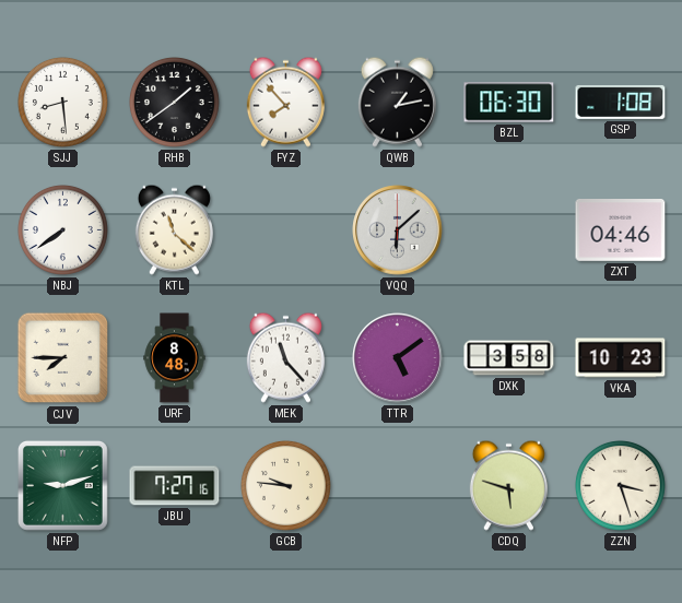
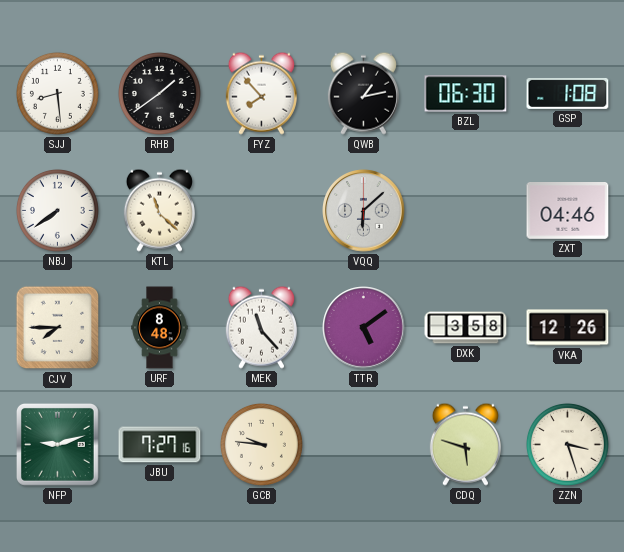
VKA: 10:23 -> 12:26 (568, 328)
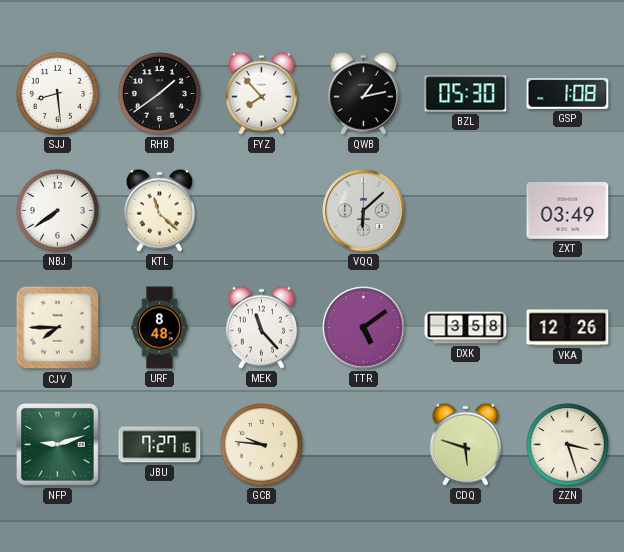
BZL: 06:30 -> 05:30 (466, 94)
ZXT: 04:46 -> 03:49 (568, 211)
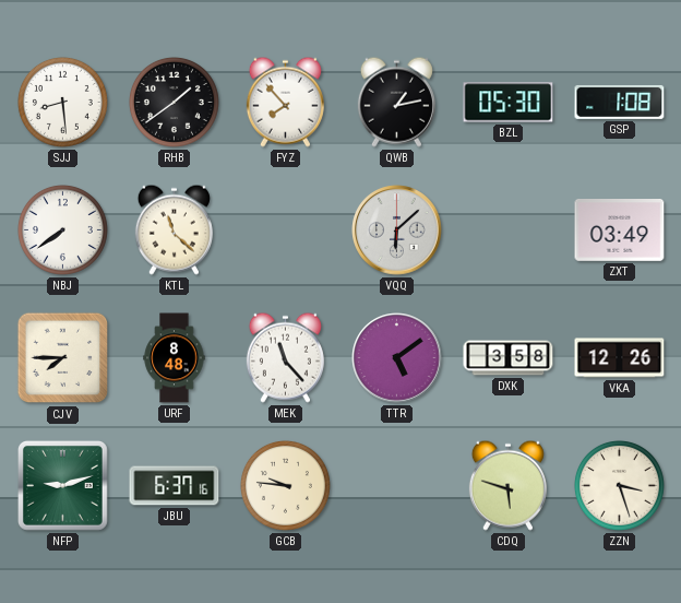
JBU: 7:27 -> 6:37 (175, 486)
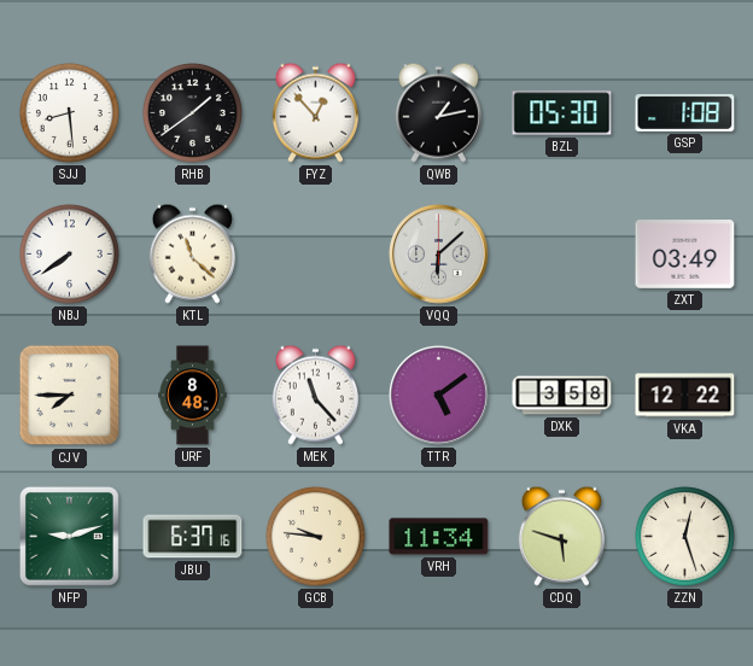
FYZ: 7:53 -> 12:53 (315, 112)
VKA: 12:26 -> 12:22 (685, 396)
VRH: none -> 11:34 (439, 537)
ZZN: 3:27 -> 12:27 (684, 536)
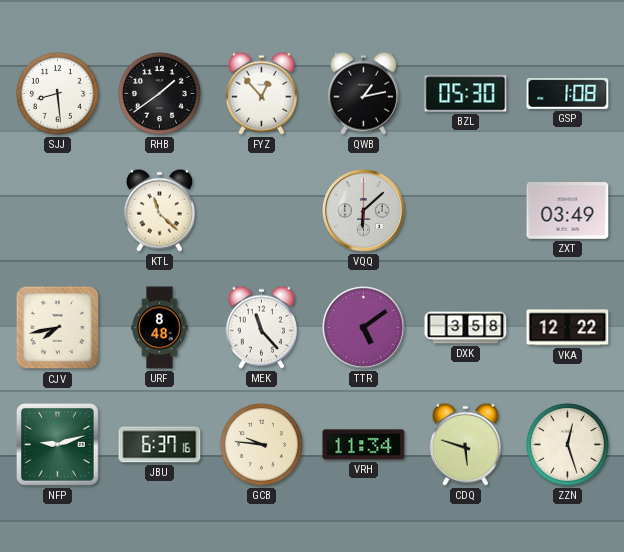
NBJ: 7:39 -> none (69, 253)
CJV: 7:45 -> 7:43 (58, 328)
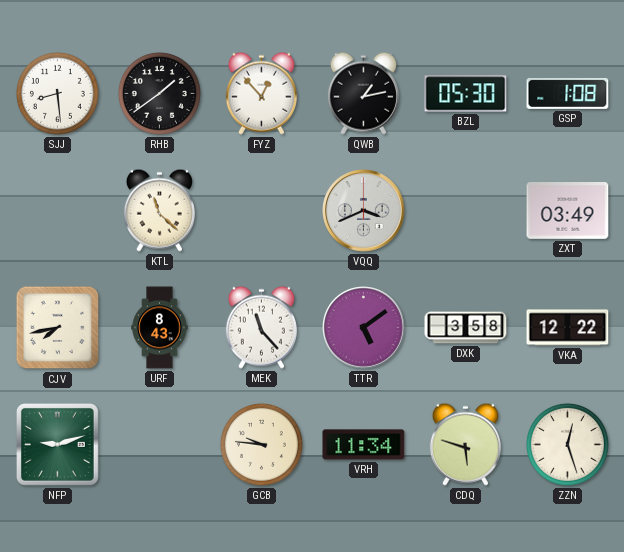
VQQ: 6:08 -> 3:41 (364, 211)
URF: 8:48 -> 8:43 (160, 328)
JBU: 6:37 -> none (160, 445)
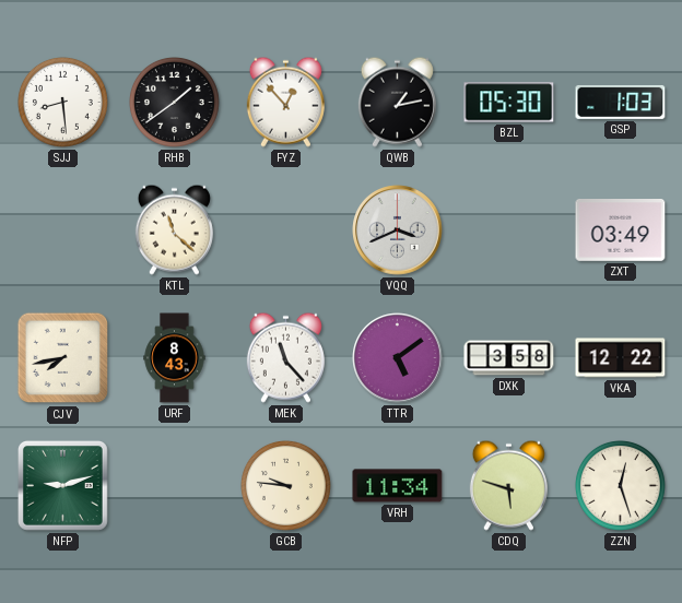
GSP: 1:08 -> 1:03 (621, 102)
